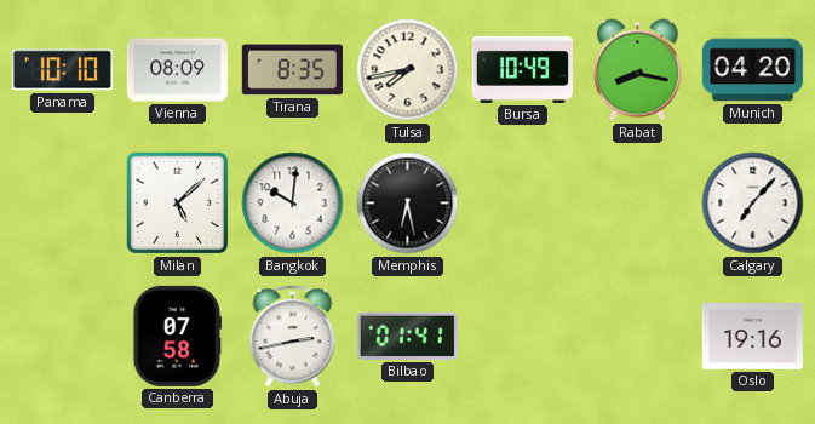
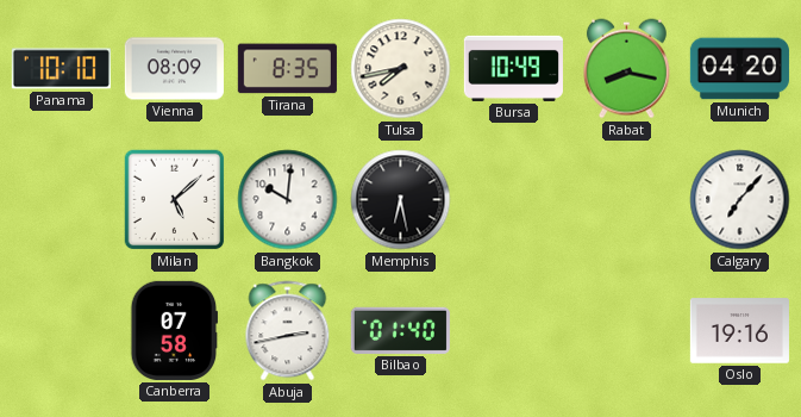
Bilbao: 01:41 -> 01:40 (400, 330)
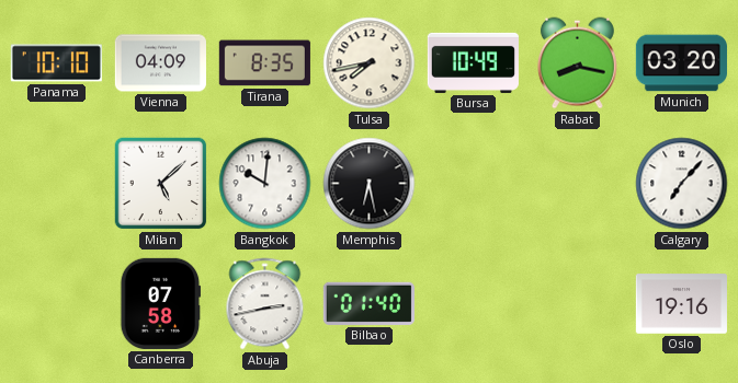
Vienna: 08:09 -> 04:09 (160, 63)
Munich: 04:20 -> 03:20 (681, 63)
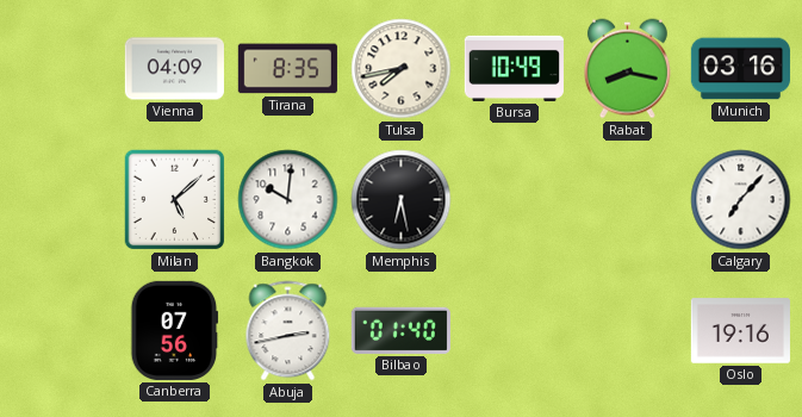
Panama: 10:10 -> none (56, 63)
Munich: 03:20 -> 03:16 (740, 69)
Canberra: 07:58 -> 07:56 (175, 330)
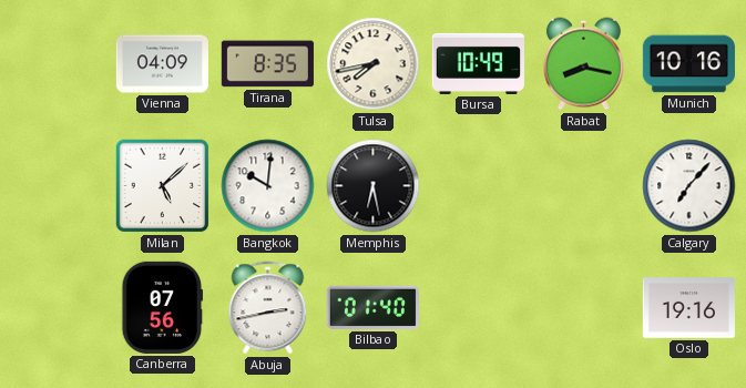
Munich: 03:16 -> 10:16 (688, 64)
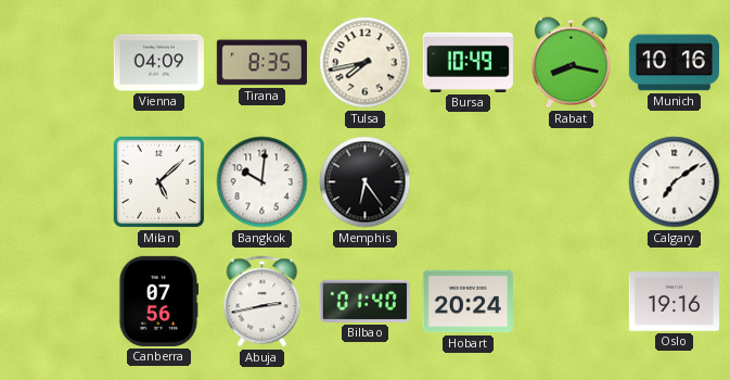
Memphis: 6:28 -> 6:24 (366, 182)
Calgary: 7:07 -> 7:09 (675, 182)
Hobart: none -> 20:24 (468, 302)
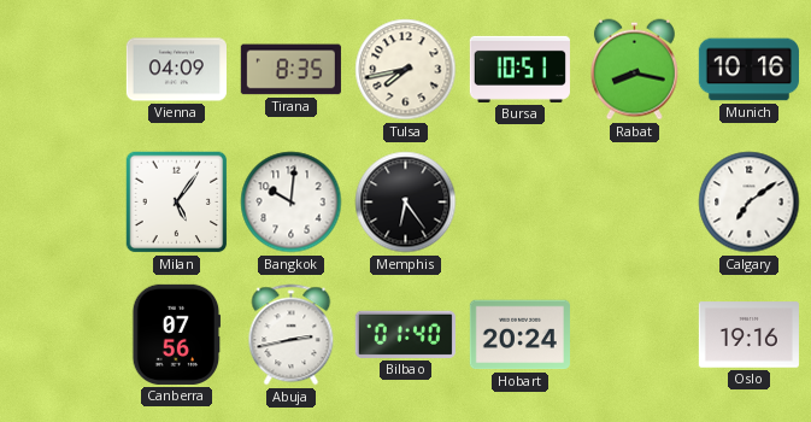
Bursa: 10:49 -> 10:51 (519, 69)
Milan: 5:08 -> 5:06 (177, 203)
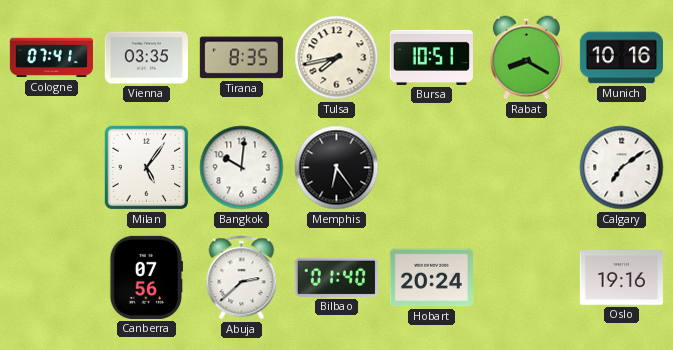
Cologne: none -> 07:41 (51, 58)
Vienna: 04:09 -> 03:35 (146, 58)
Rabat: 8:17 -> 8:20 (526, 58)
Abuja: 2:43 -> 2:38 (242, 278)
